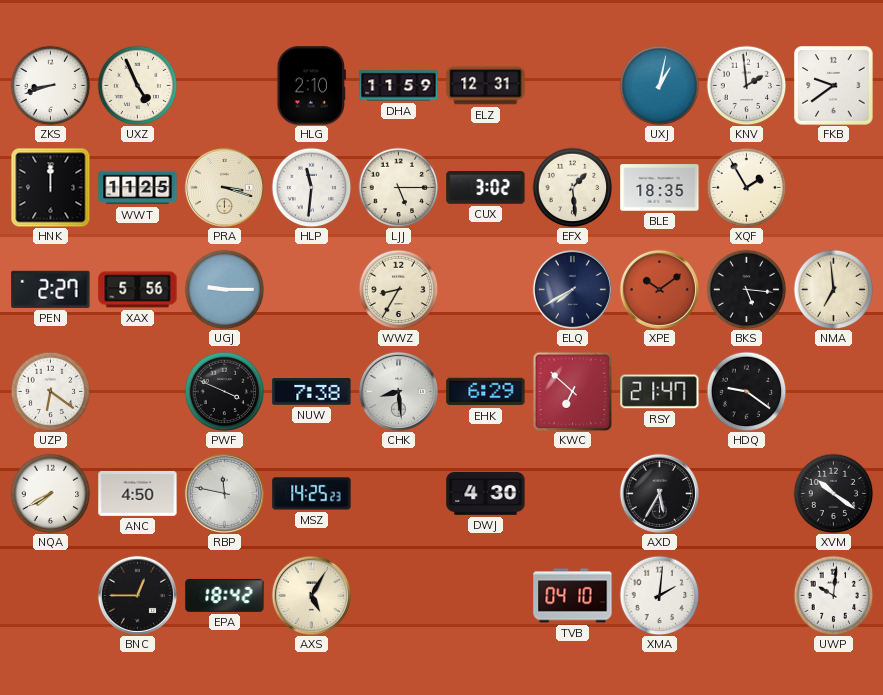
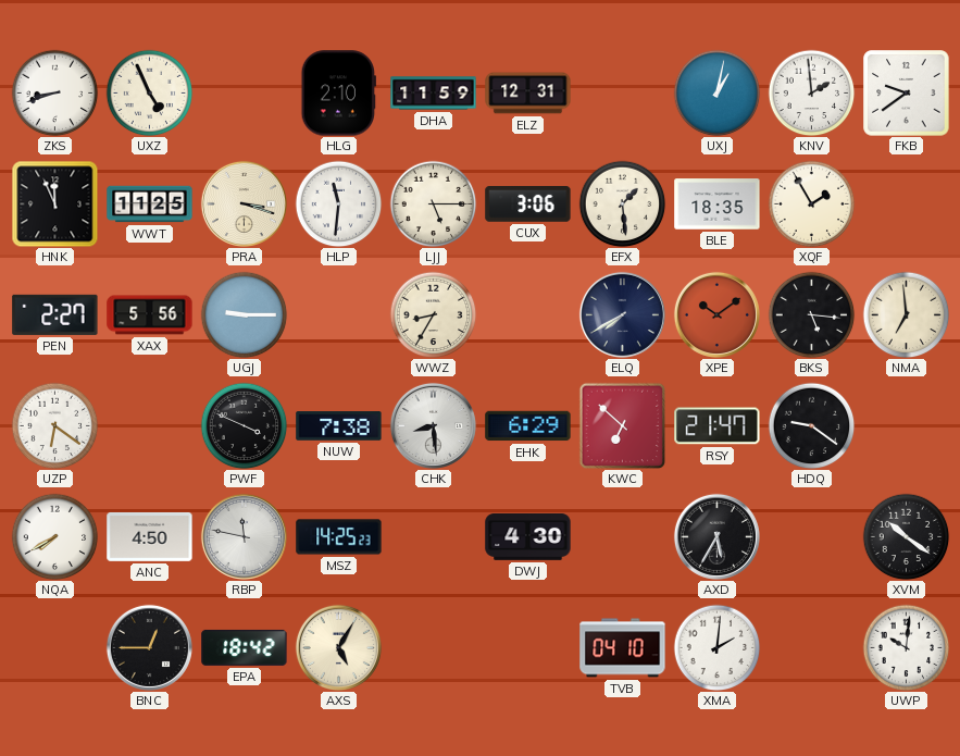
HNK: 12:00 -> 11:56 (54, 203)
CUX: 3:02 -> 3:06 (528, 205)
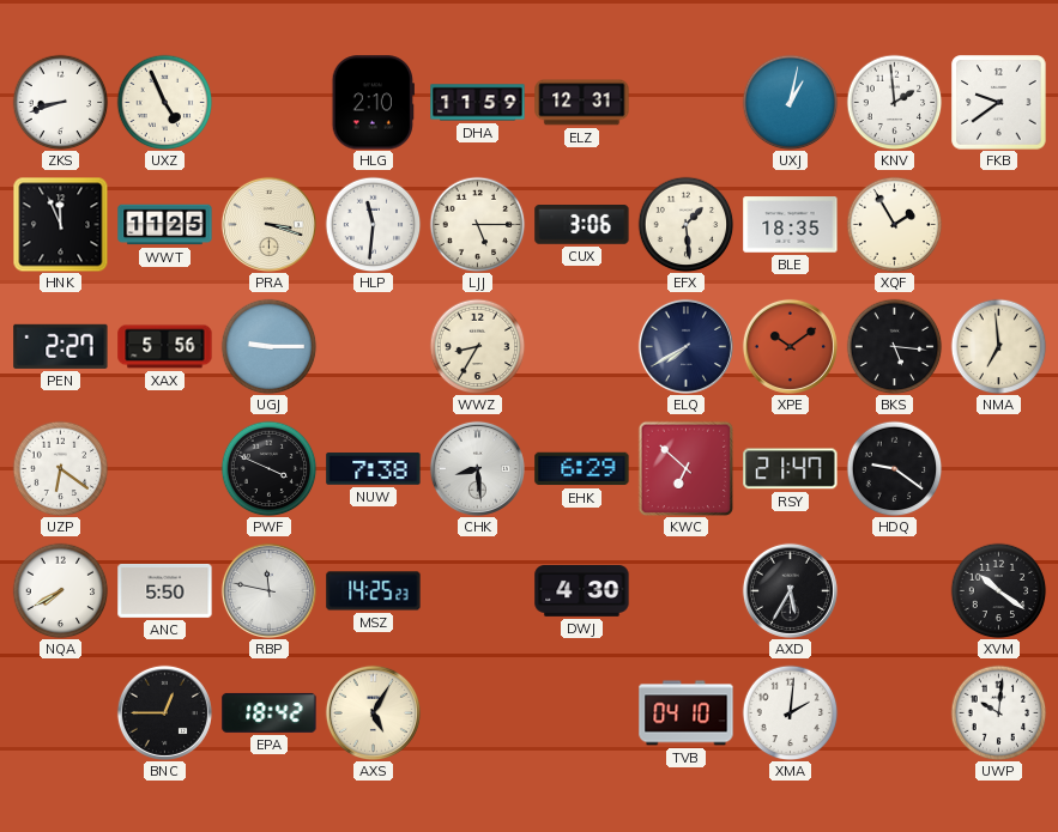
ANC: 4:50 -> 5:50 (165, 591)
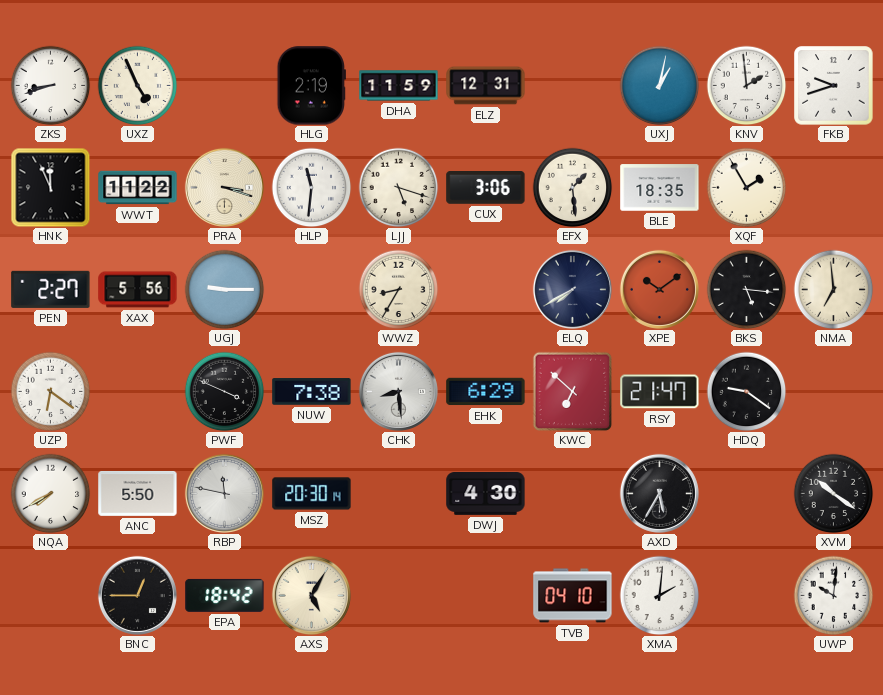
HLG: 2:10 -> 2:19 (311, 86)
FKB: 9:39 -> 9:42 (834, 86)
WWT: 11:25 -> 11:22 (138, 188)
LJJ: 5:15 -> 5:18 (398, 187)
MSZ: 14:25 -> 20:30 (312, 494)
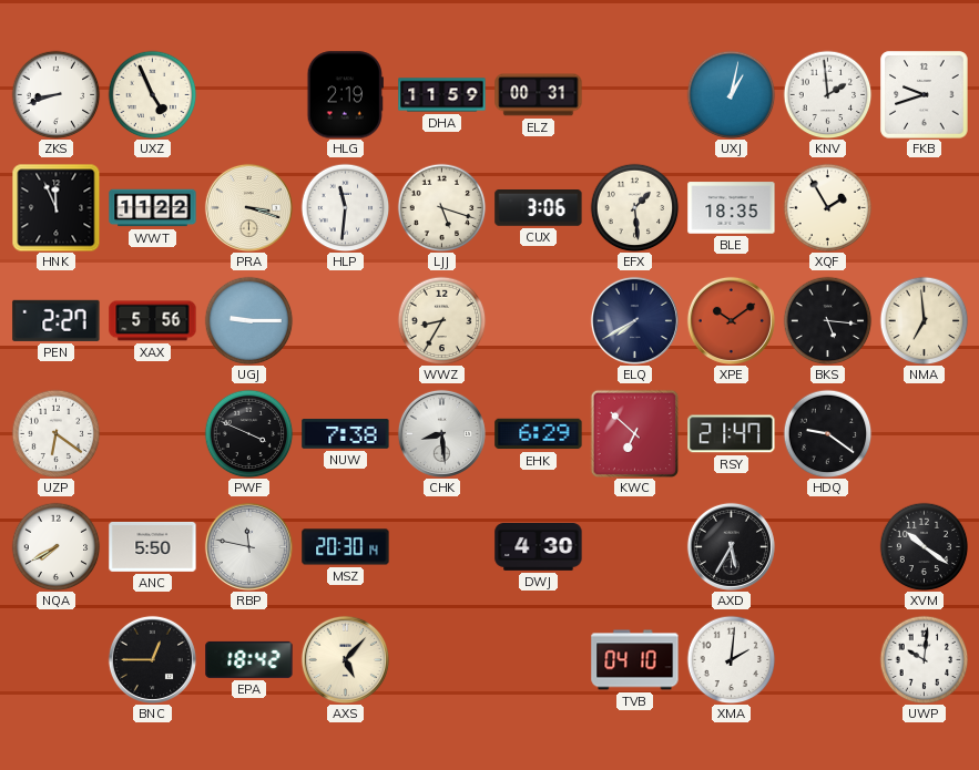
ELZ: 12:31 -> 00:31 (539, 95)
AXS: 5:05 -> 5:07 (345, 659)
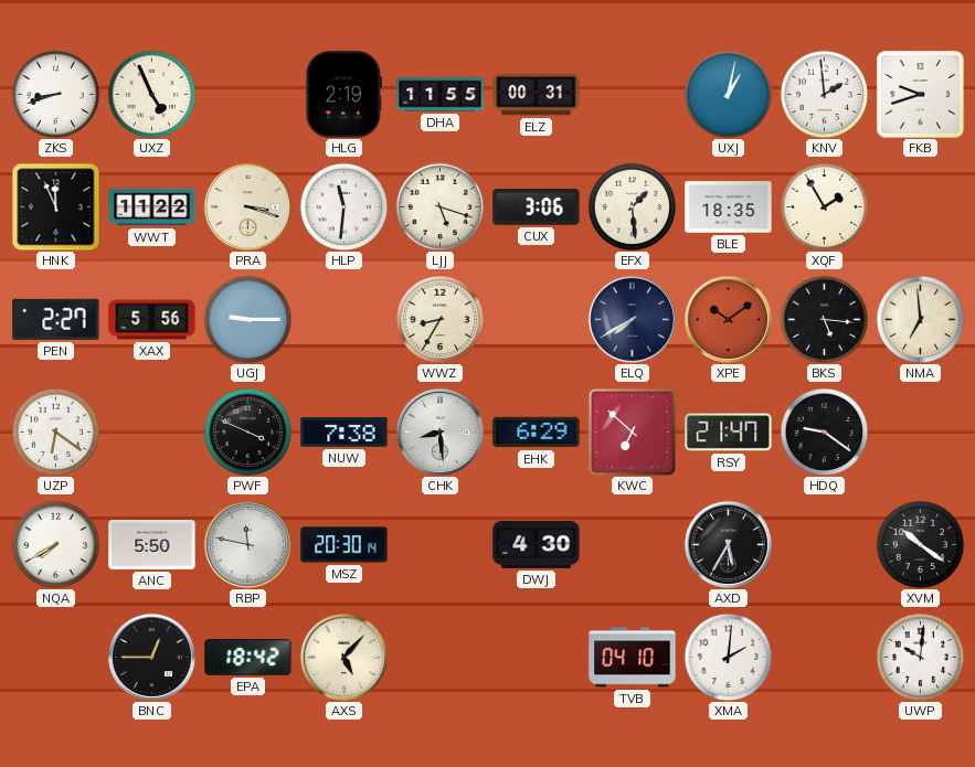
DHA: 11:59 -> 11:55 (441, 95)
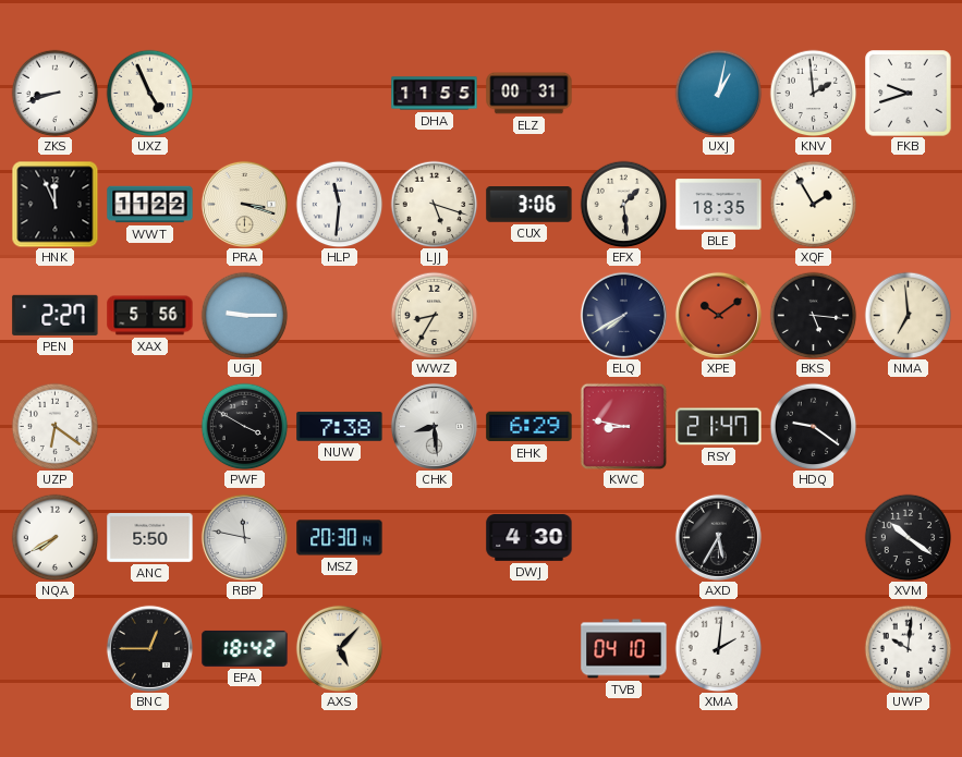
HLG: 2:19 -> none (343, 95)
PWF: 3:49 -> 3:50 (244, 426)
KWC: 6:52 -> 8:47 (623, 426)
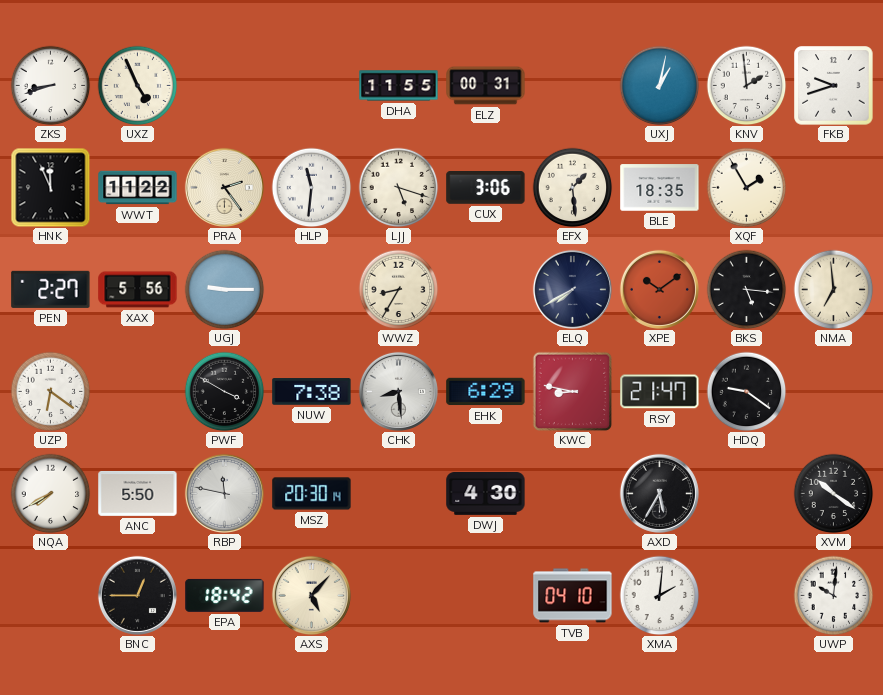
PRA: 3:18 -> 2:24 (224, 187)
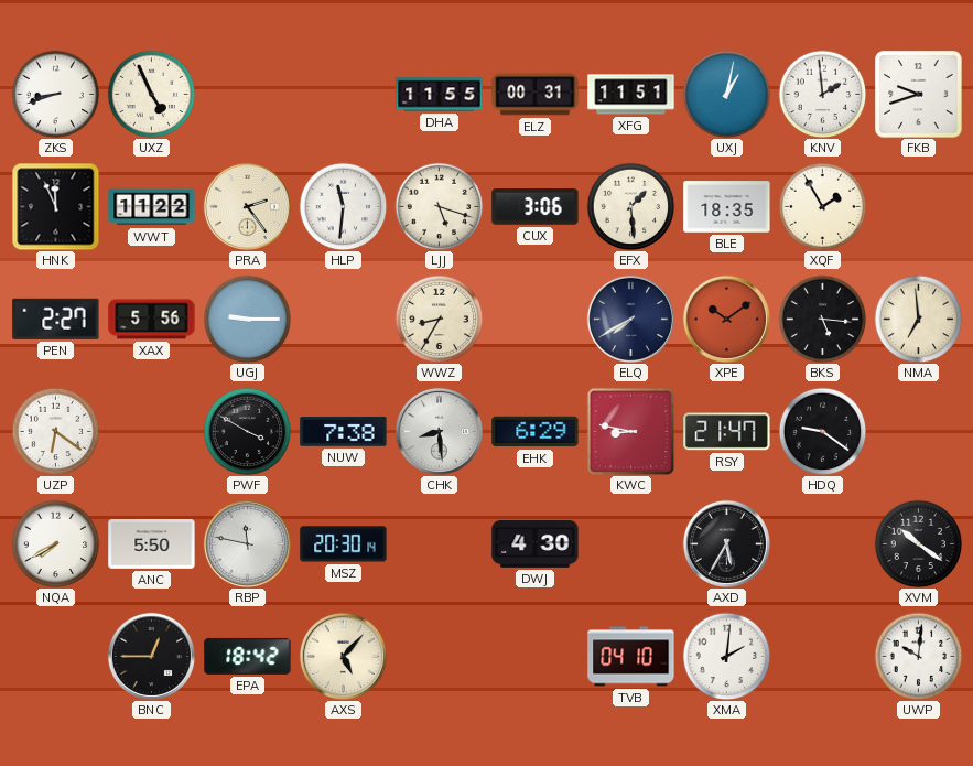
XFG: none -> 11:51 (631, 95)
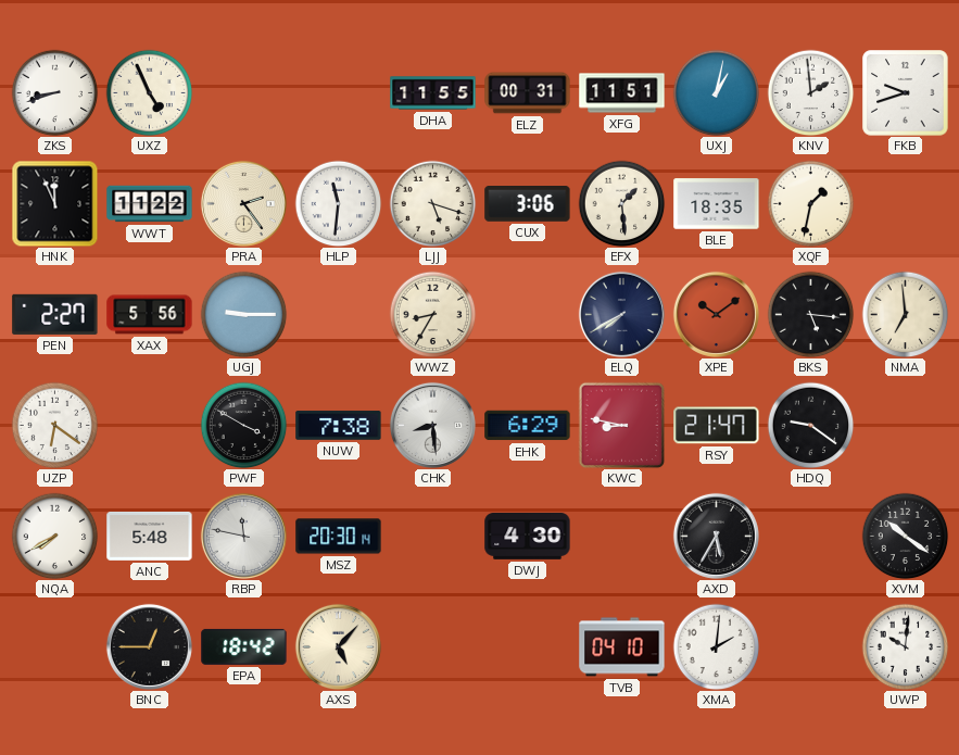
XQF: 1:55 -> 1:32 (810, 203)
ANC: 5:50 -> 5:48 (150, 537)
